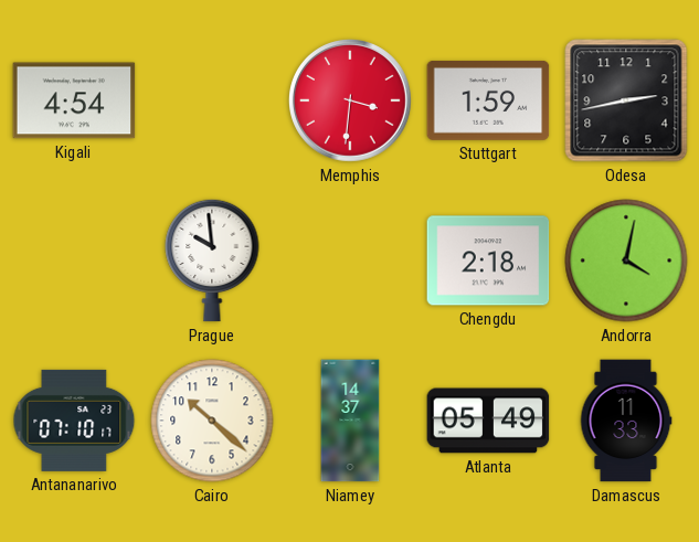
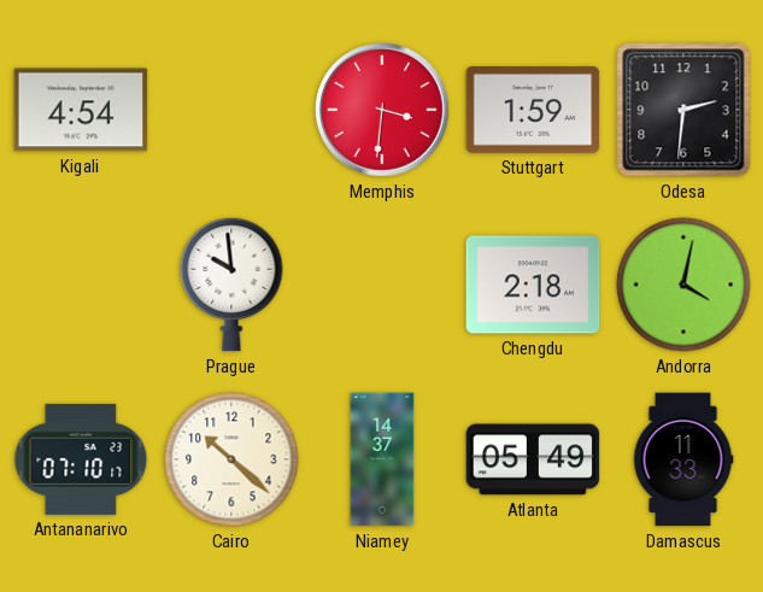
Odesa: 2:43 -> 2:31 (683, 110)
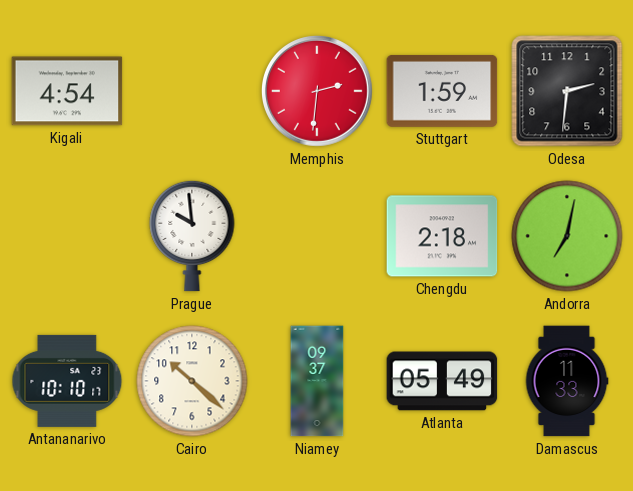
Memphis: 3:31 -> 2:31 (317, 91)
Andorra: 4:02 -> 7:02 (567, 236)
Antananarivo: 07:10 -> 10:10 (67, 381)
Niamey: 14:37 -> 09:37 (317, 381)
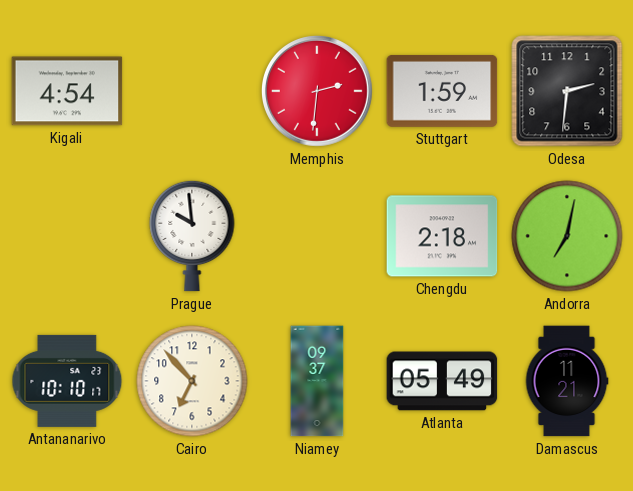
Cairo: 10:22 -> 6:53 (192, 381)
Damascus: 11:33 -> 11:21 (567, 381)
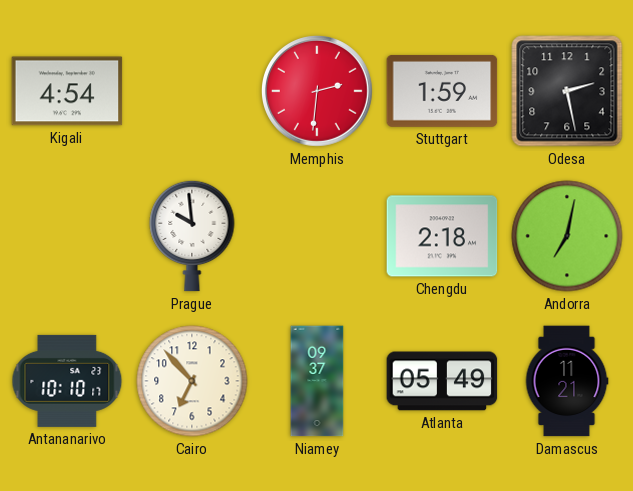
Odesa: 2:31 -> 2:28 (567, 91)
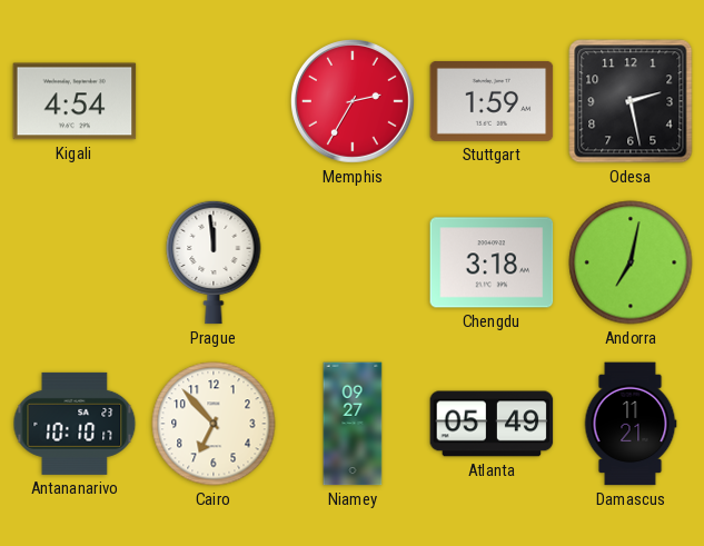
Memphis: 2:31 -> 2:35 (353, 101)
Prague: 9:59 -> 11:59 (214, 262)
Chengdu: 2:18 -> 3:18 (492, 262)
Niamey: 09:37 -> 09:27 (353, 424)
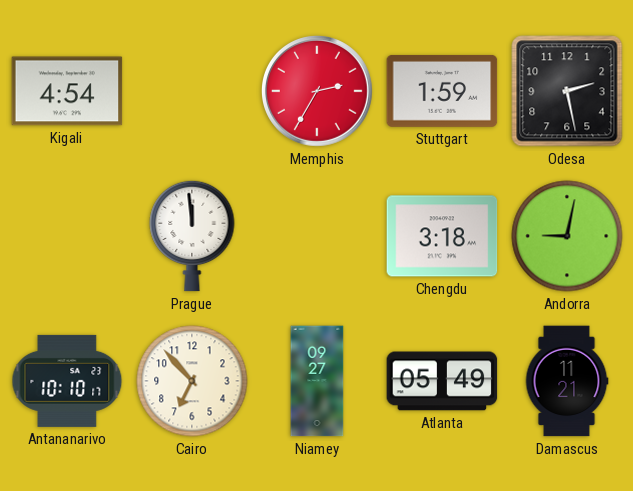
Andorra: 7:02 -> 9:02 (567, 236)
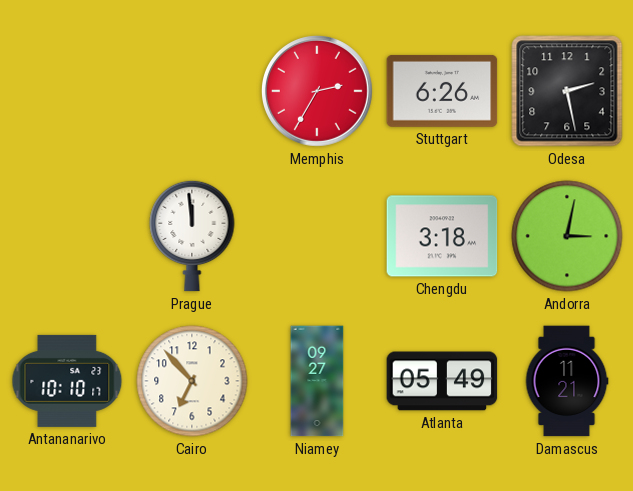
Kigali: 4:54 -> none (67, 91)
Stuttgart: 1:59 -> 6:26 (442, 91)
Andorra: 9:02 -> 3:02 (567, 236)
